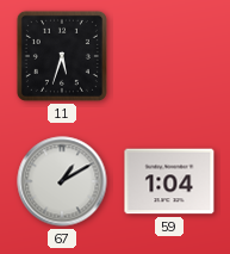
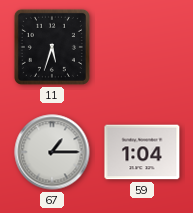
67: 1:10 -> 1:15 (52, 152)
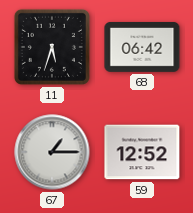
68: none -> 06:42 (142, 47)
59: 1:04 -> 12:52 (142, 152)
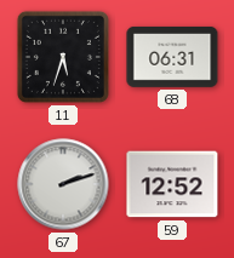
68: 06:42 -> 06:31 (172, 57)
67: 1:15 -> 2:12 (63, 184)
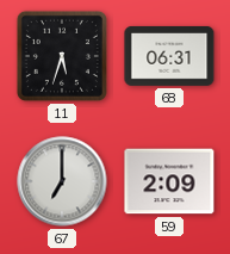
67: 2:12 -> 7:00 (62, 181)
59: 12:52 -> 2:09 (169, 181)
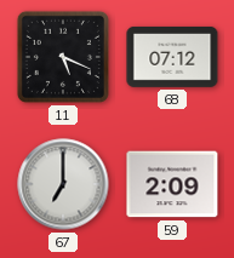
11: 5:33 -> 5:19 (63, 57)
68: 06:31 -> 07:12 (172, 57)
